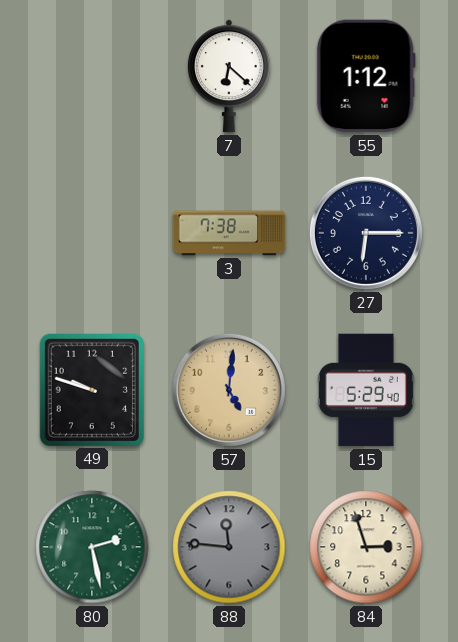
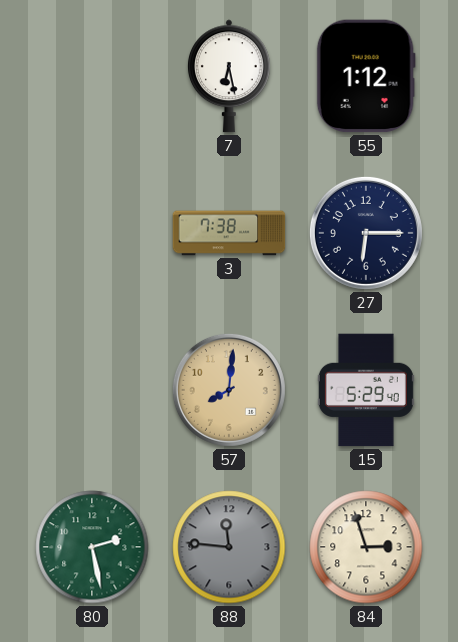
7: 6:22 -> 6:28 (230, 76)
49: 9:48 -> none (91, 389)
57: 5:01 -> 8:01 (229, 390)
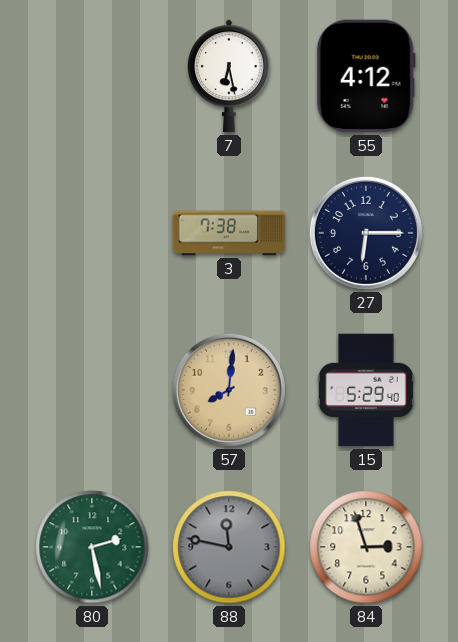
55: 1:12 -> 4:12 (366, 76)
88: 11:46 -> 11:47 (229, 547)
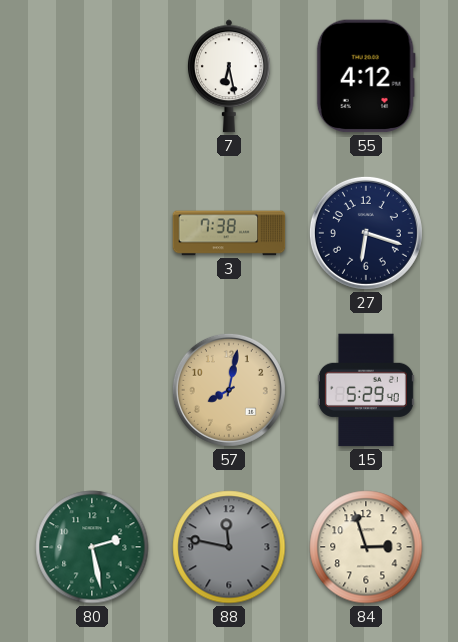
27: 6:15 -> 6:18 (366, 233)
57: 8:01 -> 8:02 (229, 390)
